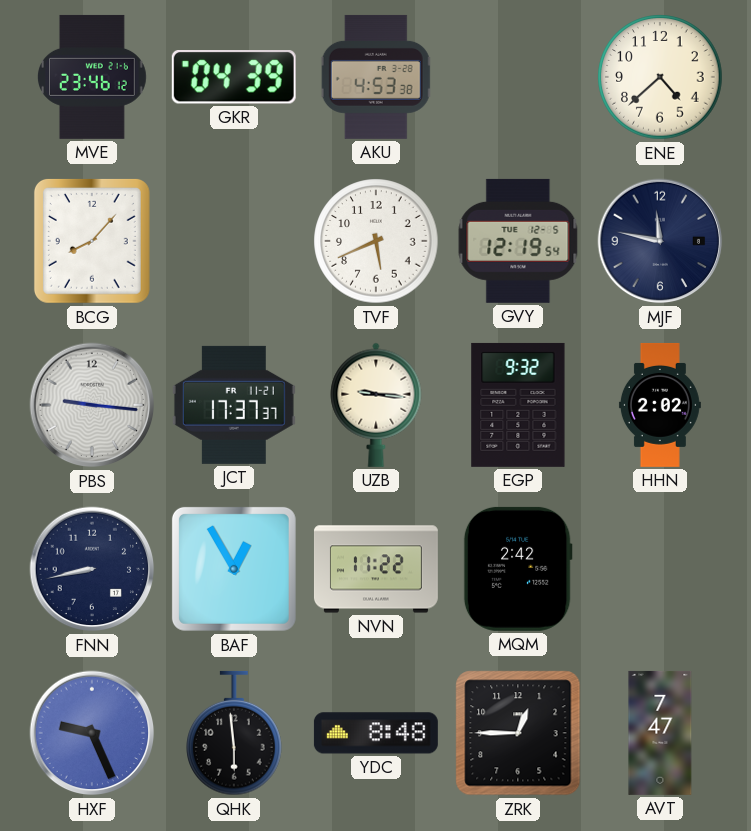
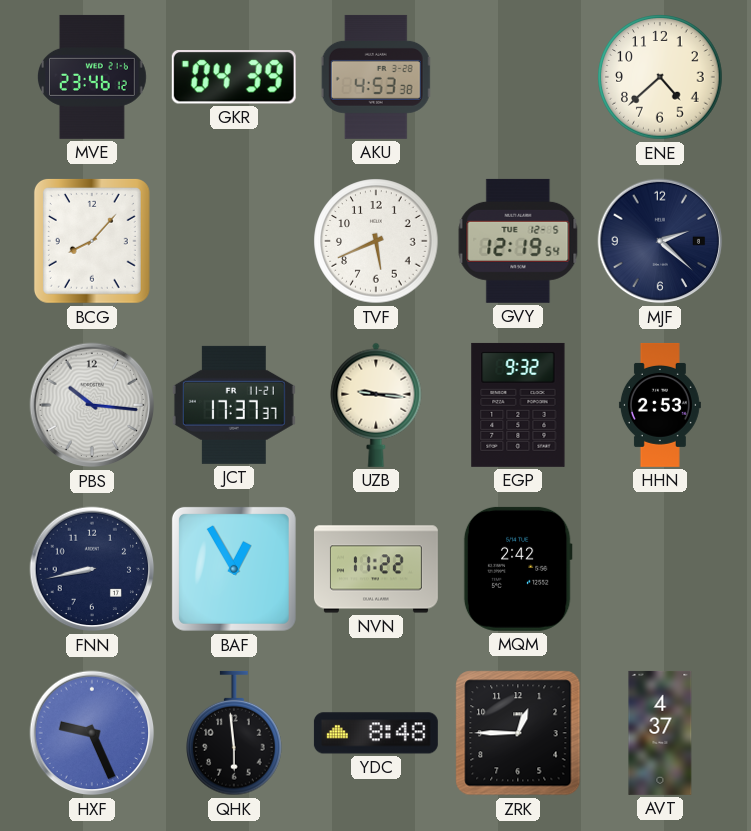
MJF: 11:47 -> 2:22 (660, 241)
PBS: 9:16 -> 10:16 (92, 405)
HHN: 2:02 -> 2:53 (660, 405)
AVT: 7:47 -> 4:37 (660, 733)
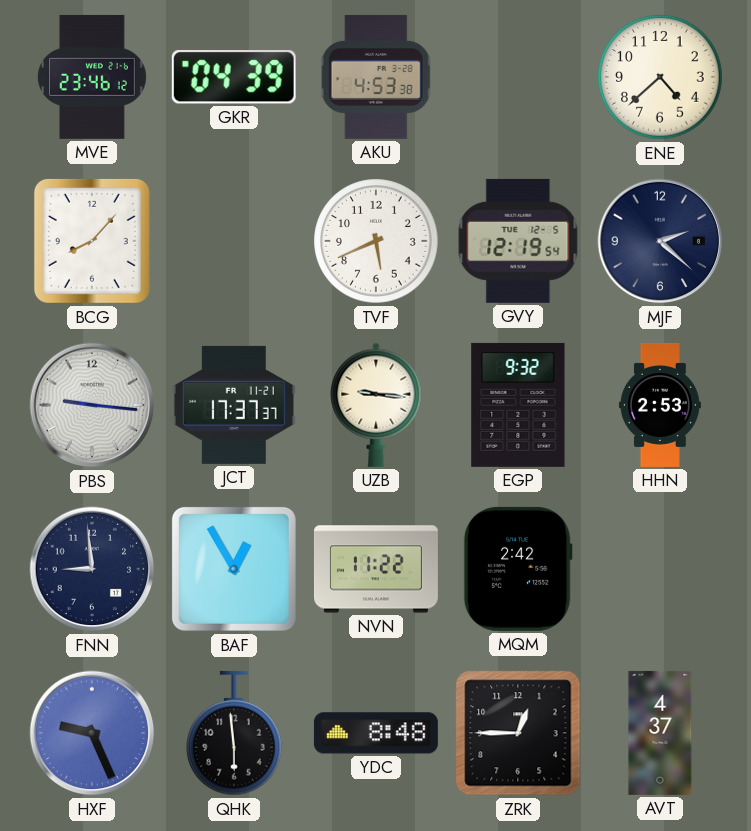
PBS: 10:16 -> 9:16 (92, 405)
FNN: 8:43 -> 8:59 (92, 569)
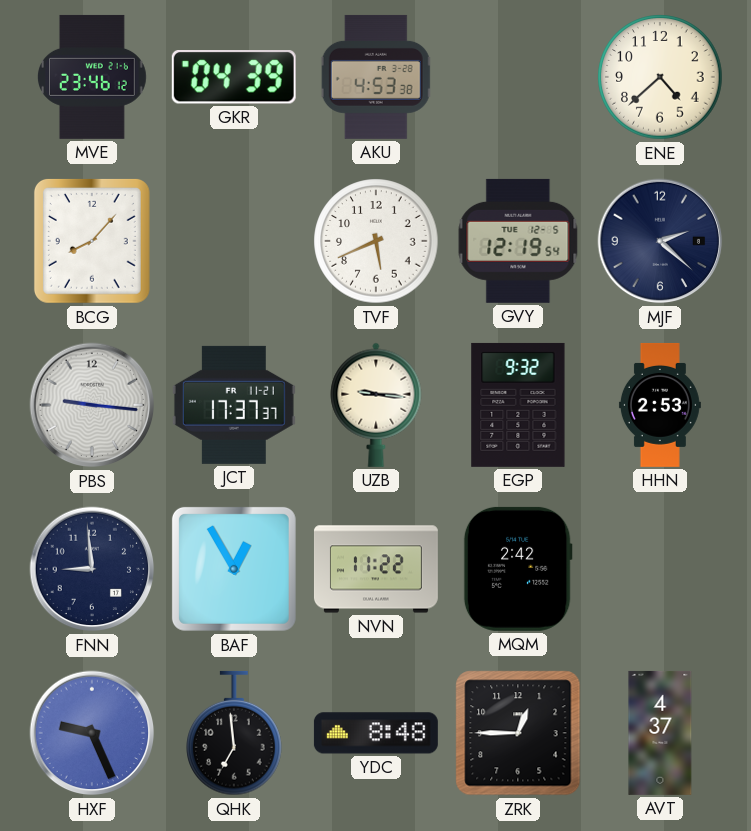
QHK: 5:59 -> 6:59 (234, 733)
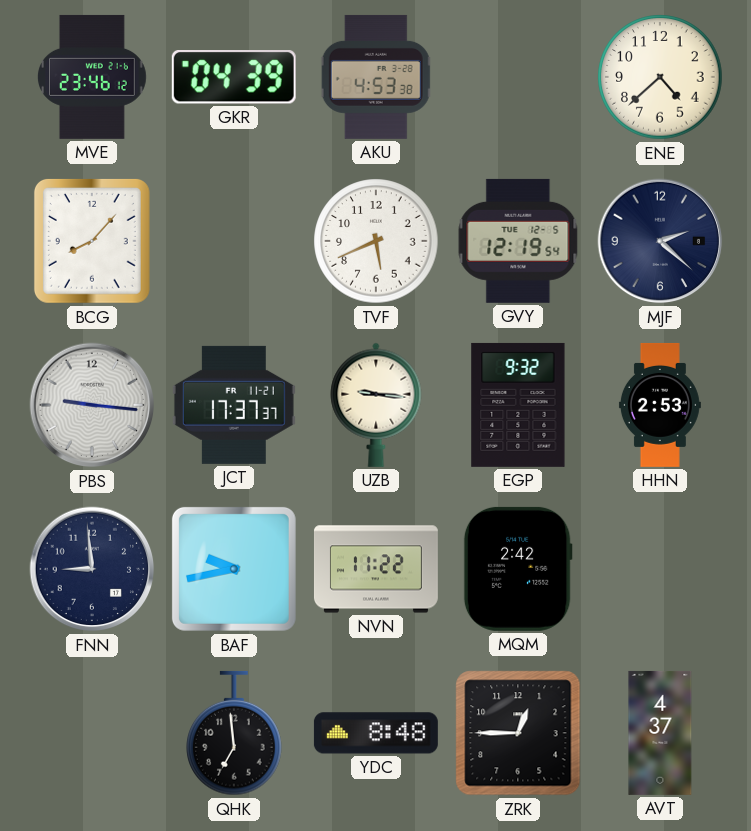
BAF: 12:55 -> 9:43 (234, 569)
HXF: 9:26 -> none (92, 733)
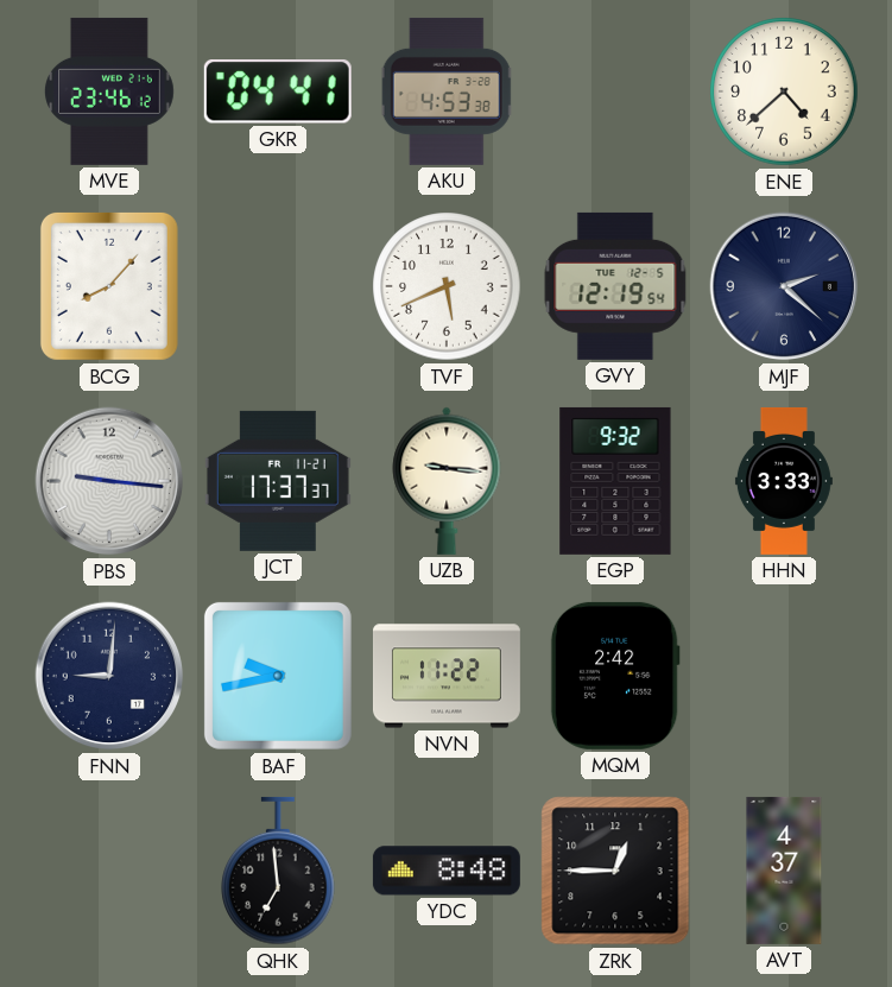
GKR: 04:39 -> 04:41 (278, 93)
HHN: 2:53 -> 3:33 (784, 481)
FNN: 8:59 -> 9:01 (109, 676)
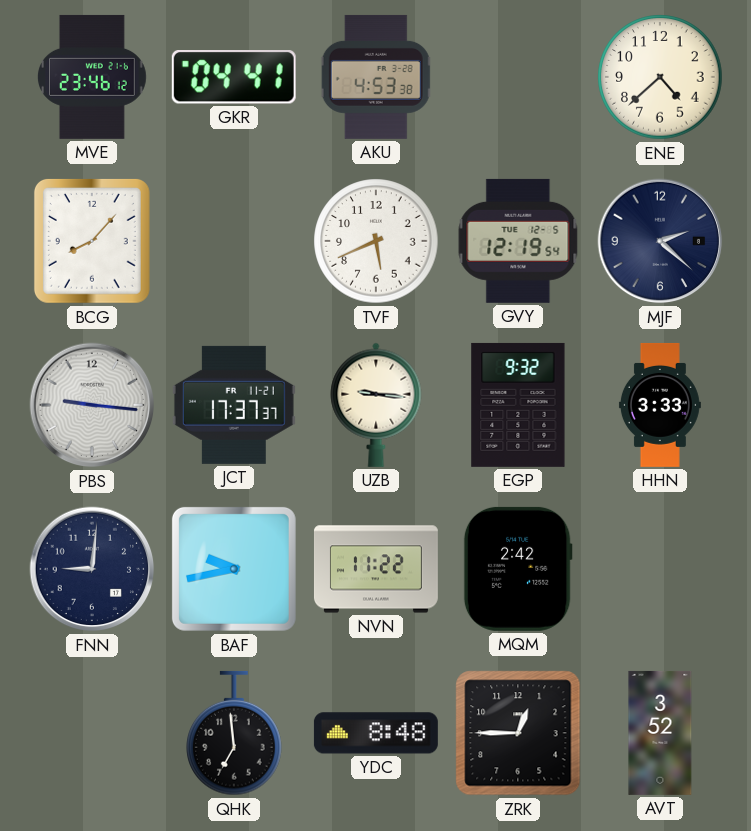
AVT: 4:37 -> 3:52 (660, 733)
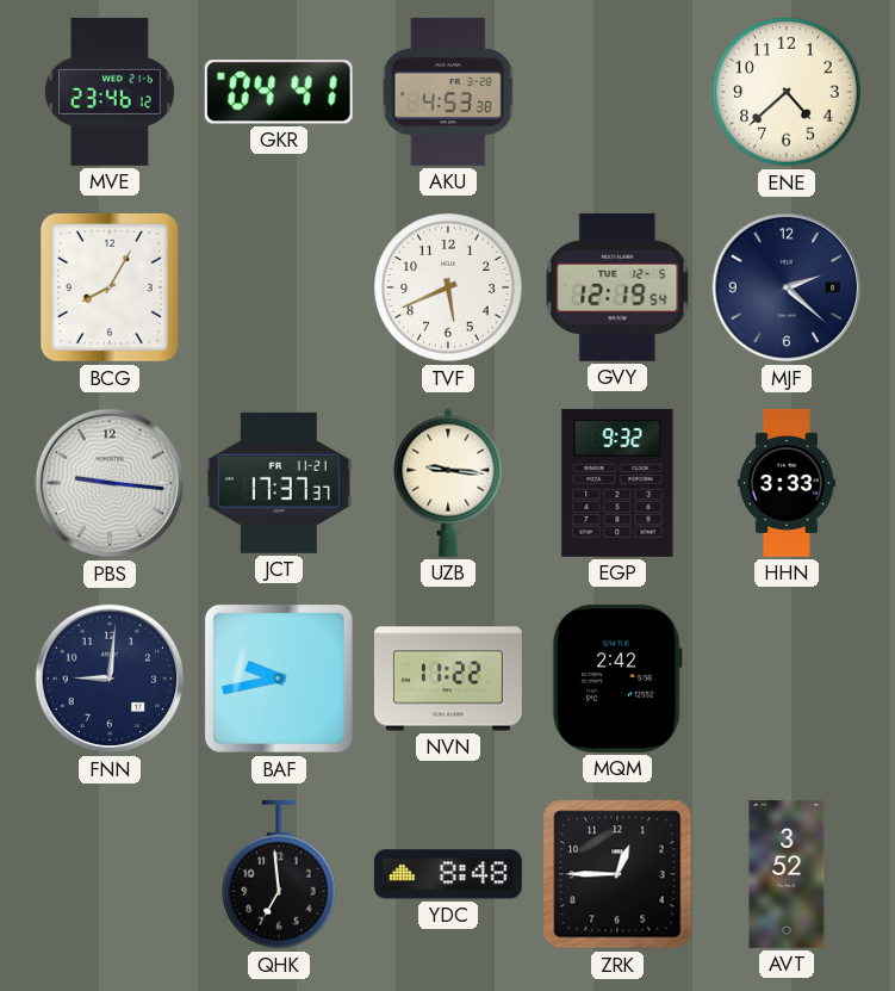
BCG: 8:07 -> 8:05 (110, 287)
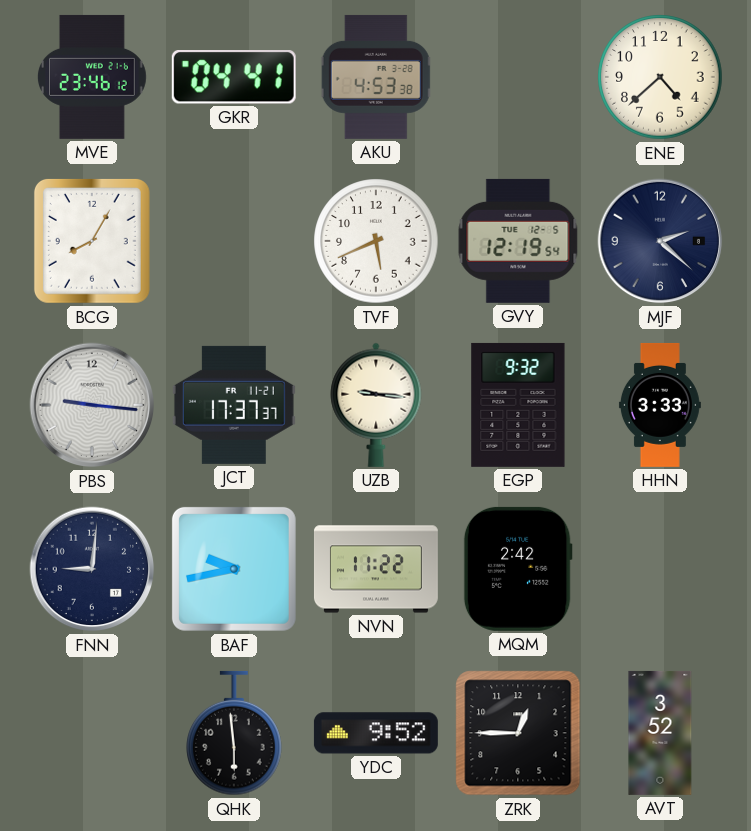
QHK: 6:59 -> 5:59 (234, 733)
YDC: 8:48 -> 9:52 (376, 733)
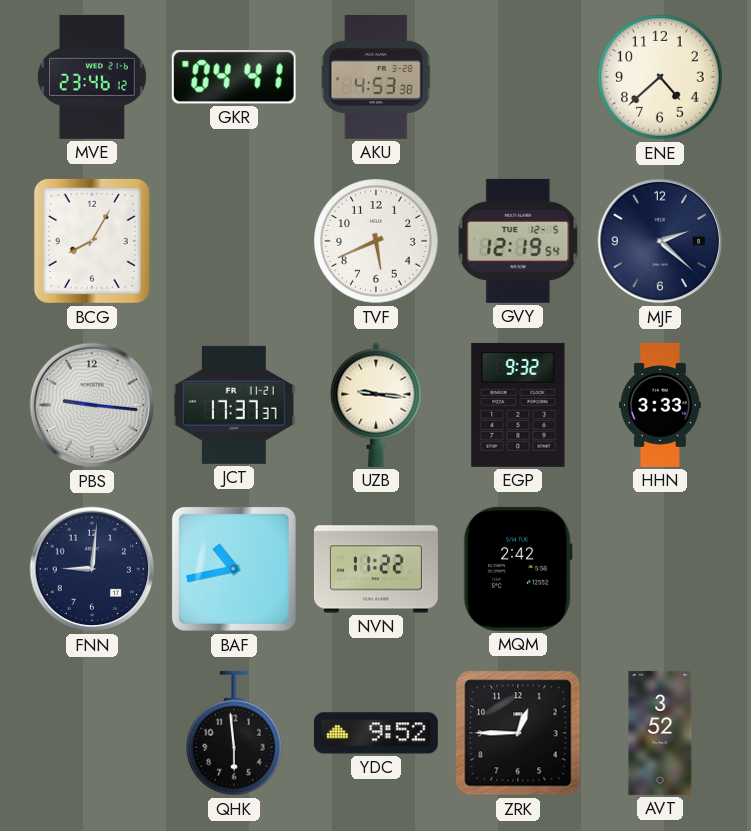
BAF: 9:43 -> 10:43 (234, 569)
